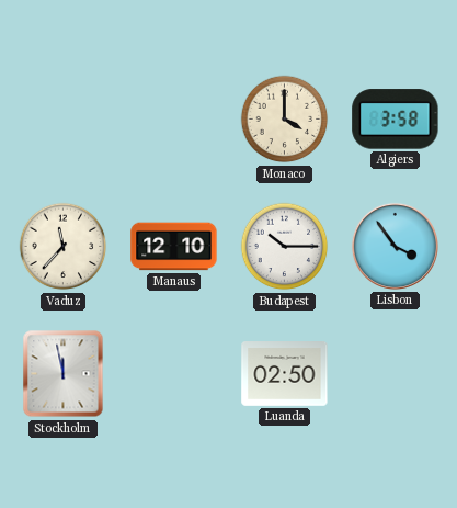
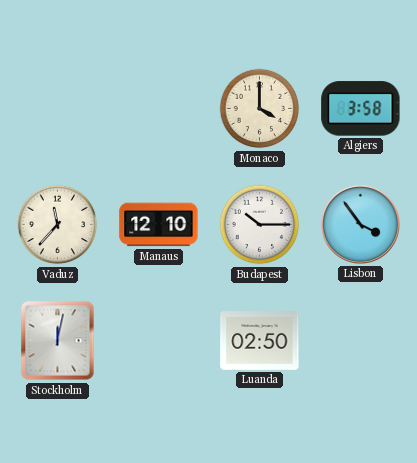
Stockholm: 11:58 -> 12:02 (58, 341)
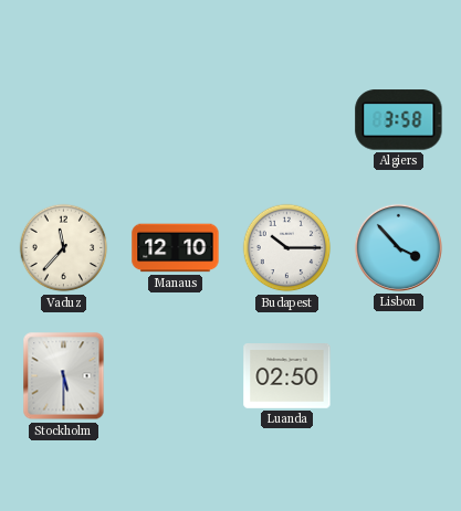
Monaco: 4:00 -> none (260, 109)
Lisbon: 3:54 -> 3:53 (398, 247)
Stockholm: 12:02 -> 5:30 (64, 376)
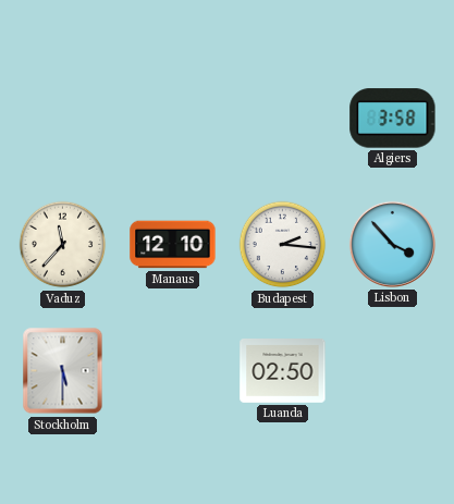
Budapest: 10:15 -> 2:16 (283, 245)
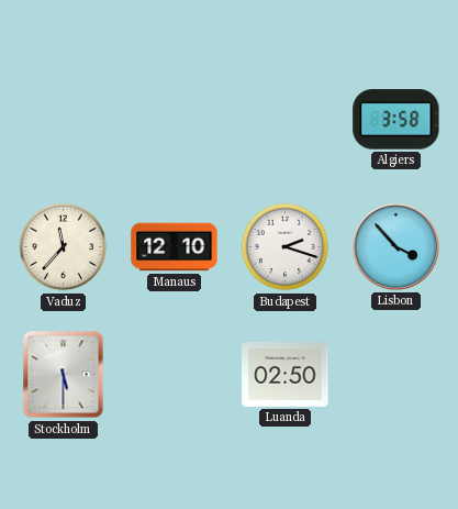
Budapest: 2:16 -> 2:18 (286, 247)
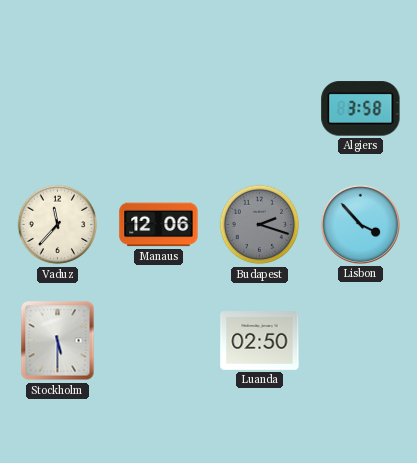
Manaus: 12:10 -> 12:06 (159, 225)
Budapest dial: white -> grey (260, 225)
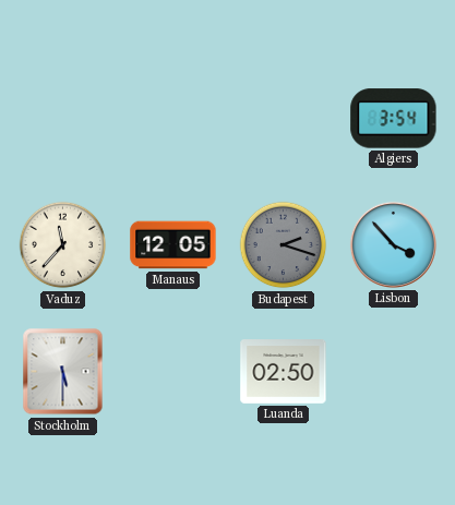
Algiers: 3:58 -> 3:54 (394, 119)
Manaus: 12:06 -> 12:05 (173, 245)
